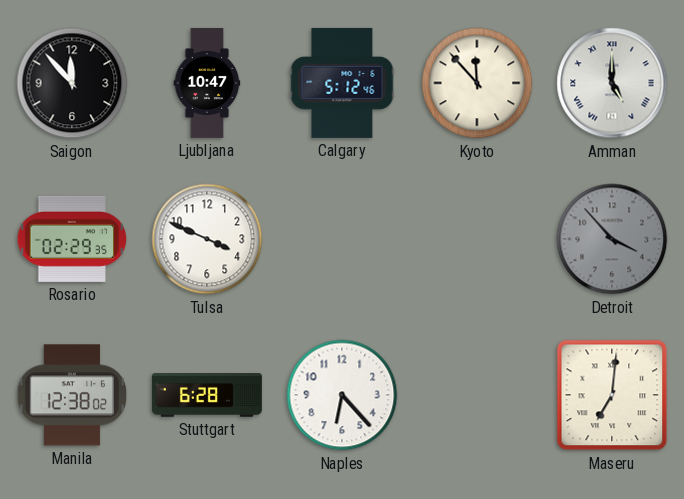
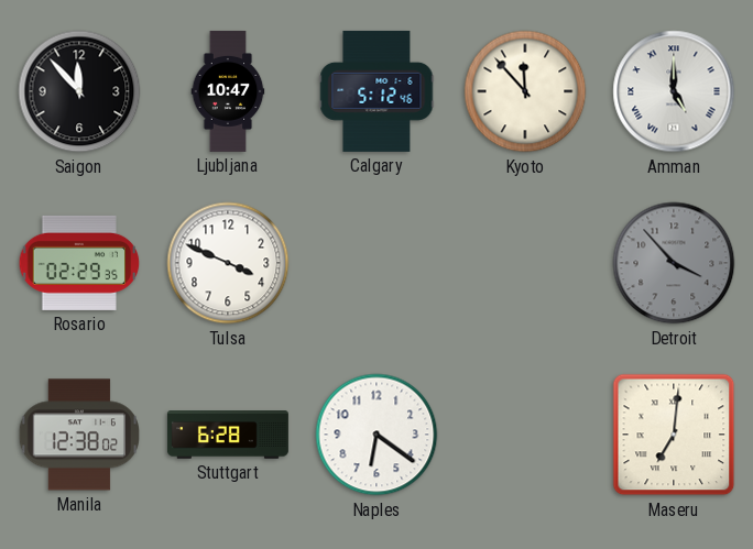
Naples: 6:23 -> 6:21 (376, 435)
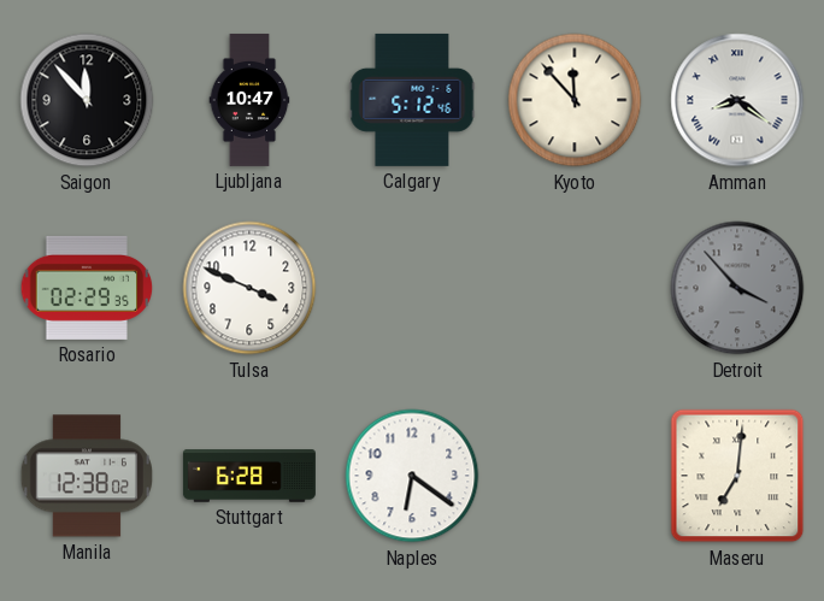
Amman: 5:00 -> 8:21 (737, 100)
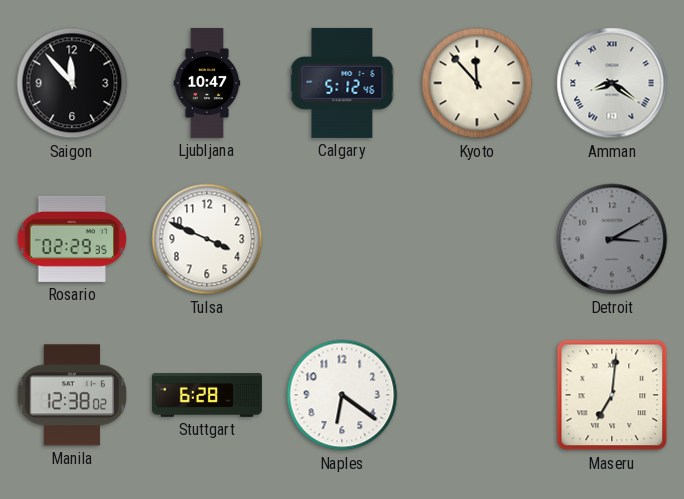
Detroit: 3:53 -> 3:10 (612, 239)
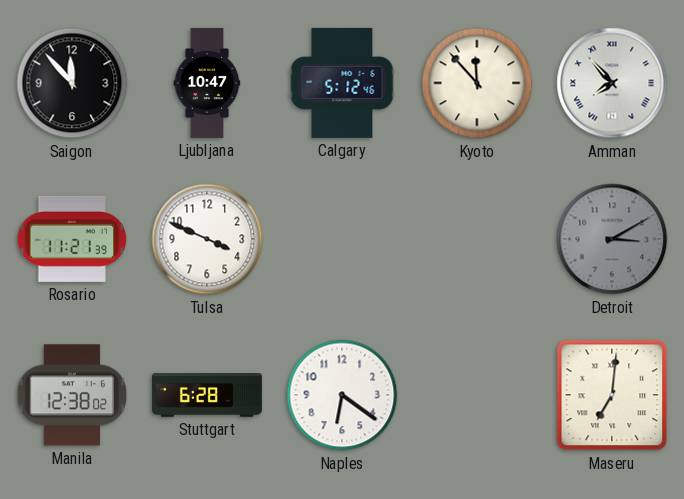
Amman: 8:21 -> 7:53 (612, 83)
Rosario: 02:29 -> 11:21 (72, 239)
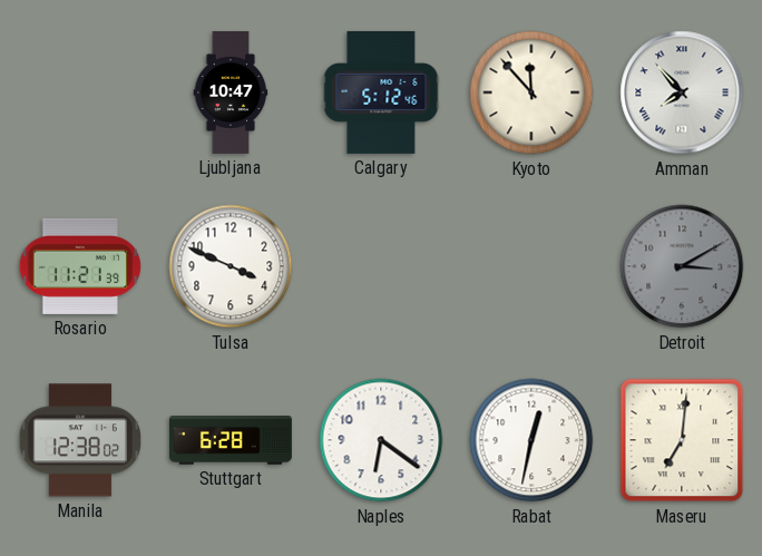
Saigon: 11:53 -> none (72, 83)
Rabat: none -> 12:32 (531, 440)
